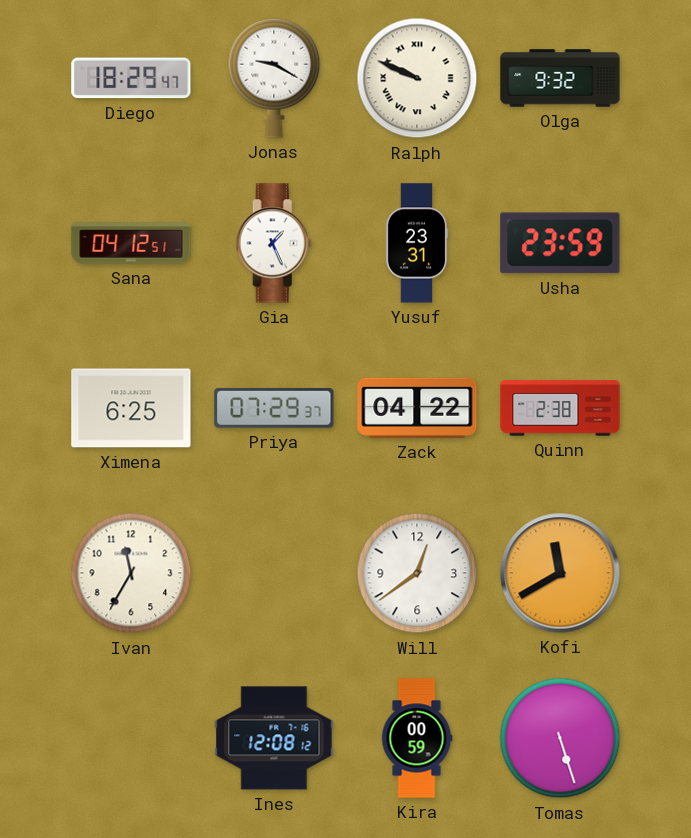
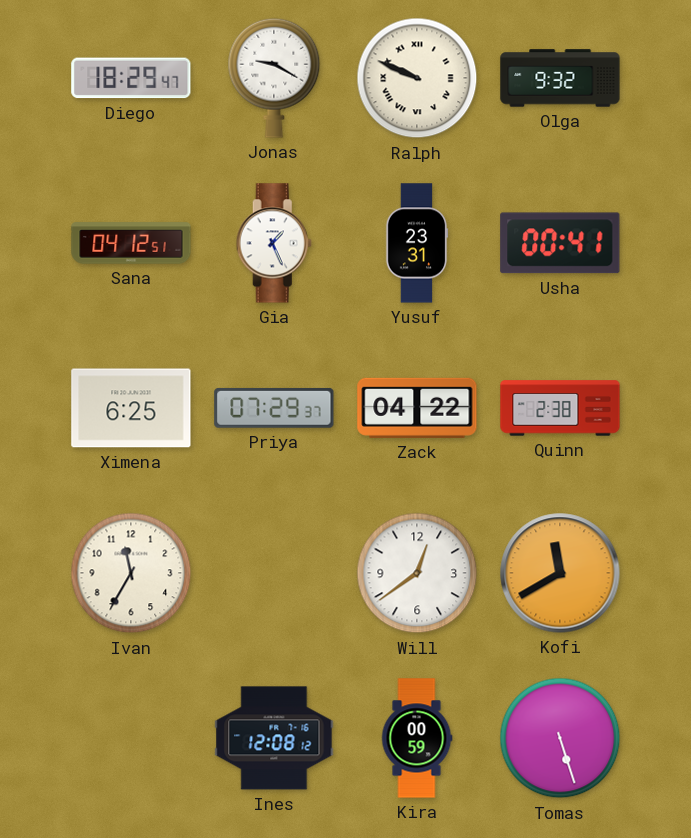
Usha: 23:59 -> 00:41 (560, 243)
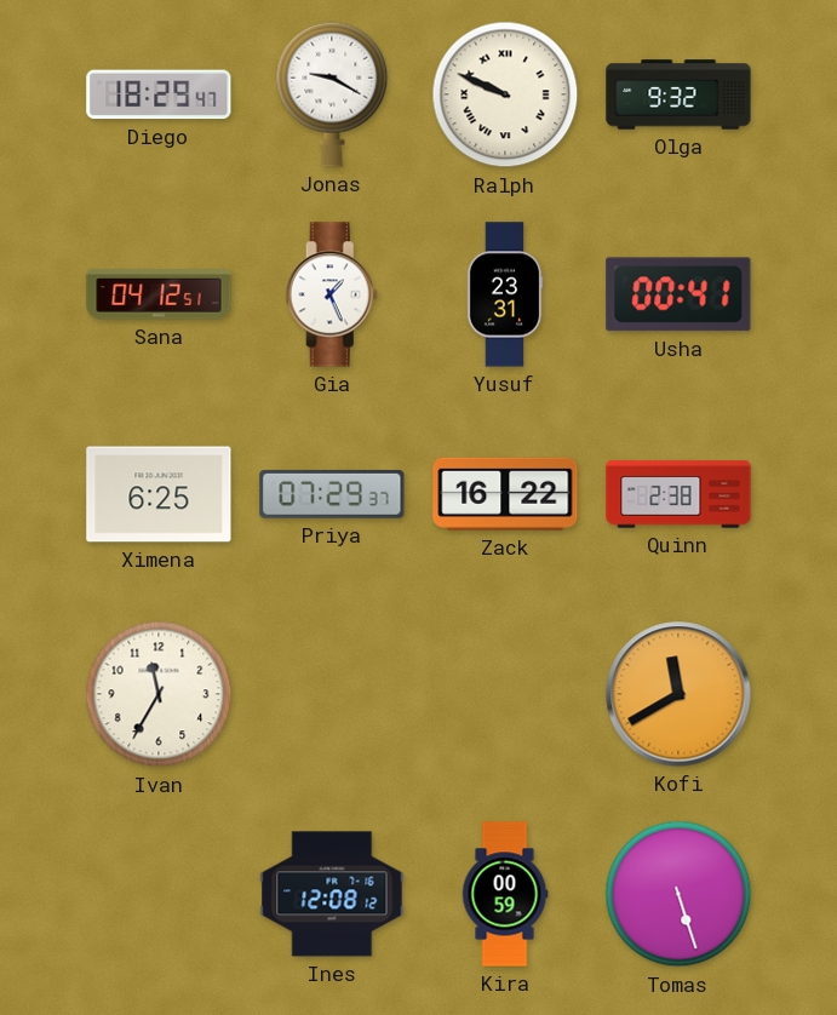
Zack: 04:22 -> 16:22 (505, 494)
Will: 12:39 -> none (417, 573)
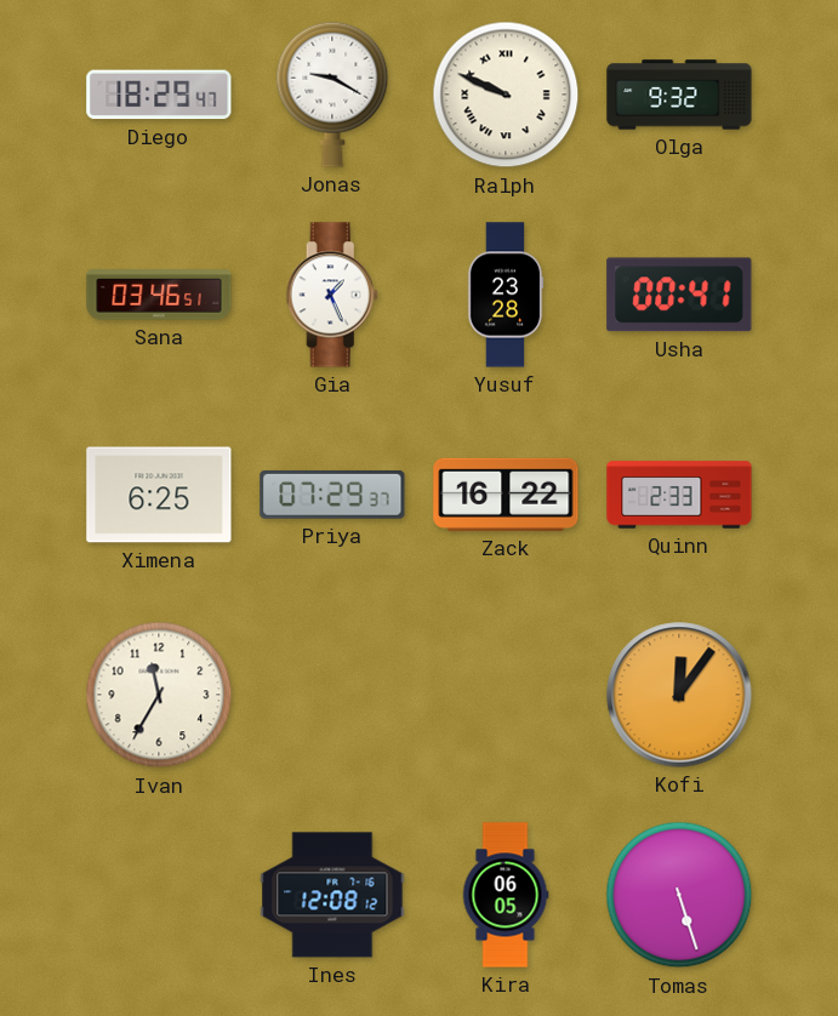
Sana: 04:12 -> 03:46 (159, 295)
Yusuf: 23:31 -> 23:28 (506, 295)
Quinn: 2:38 -> 2:33 (679, 495)
Kofi: 11:40 -> 12:06 (679, 695)
Kira: 00:59 -> 06:05 (506, 895)
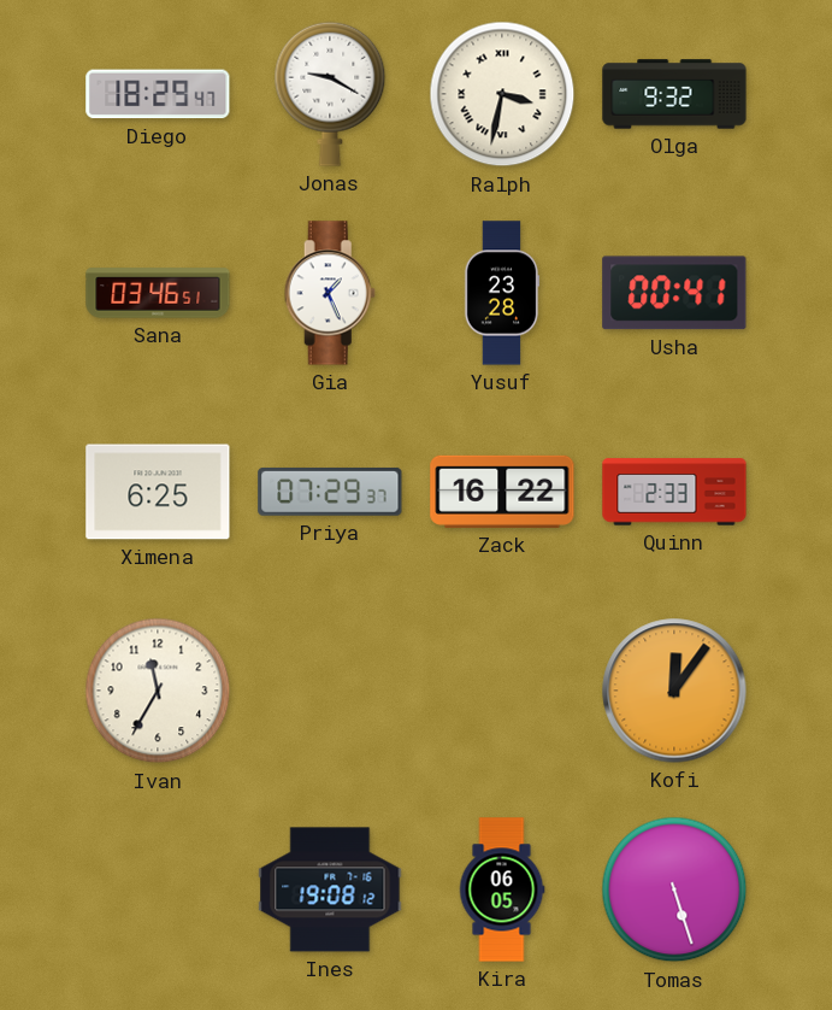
Ralph: 9:49 -> 3:32 (502, 94)
Ines: 12:08 -> 19:08 (330, 889)
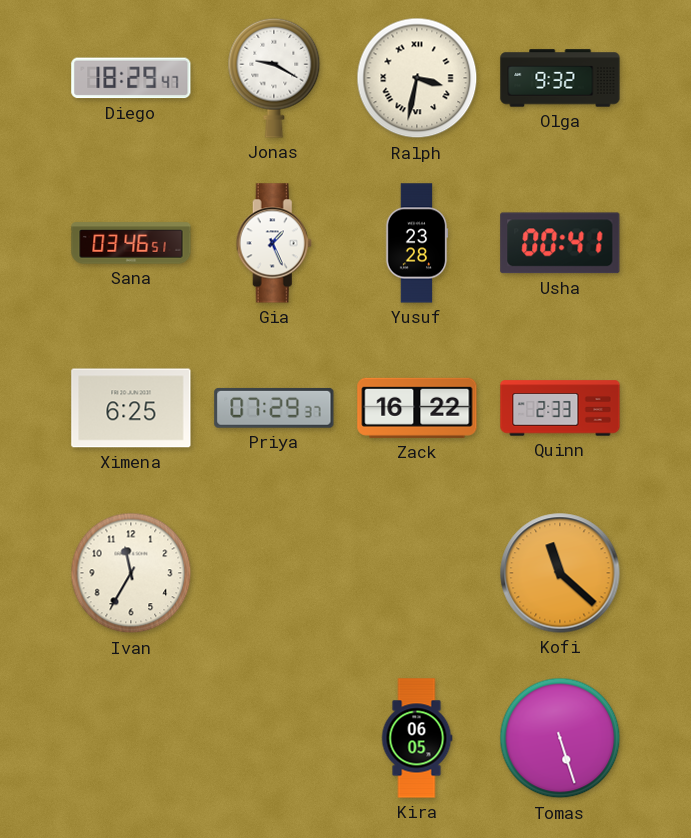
Kofi: 12:06 -> 11:22 (560, 573)
Ines: 19:08 -> none (330, 889)
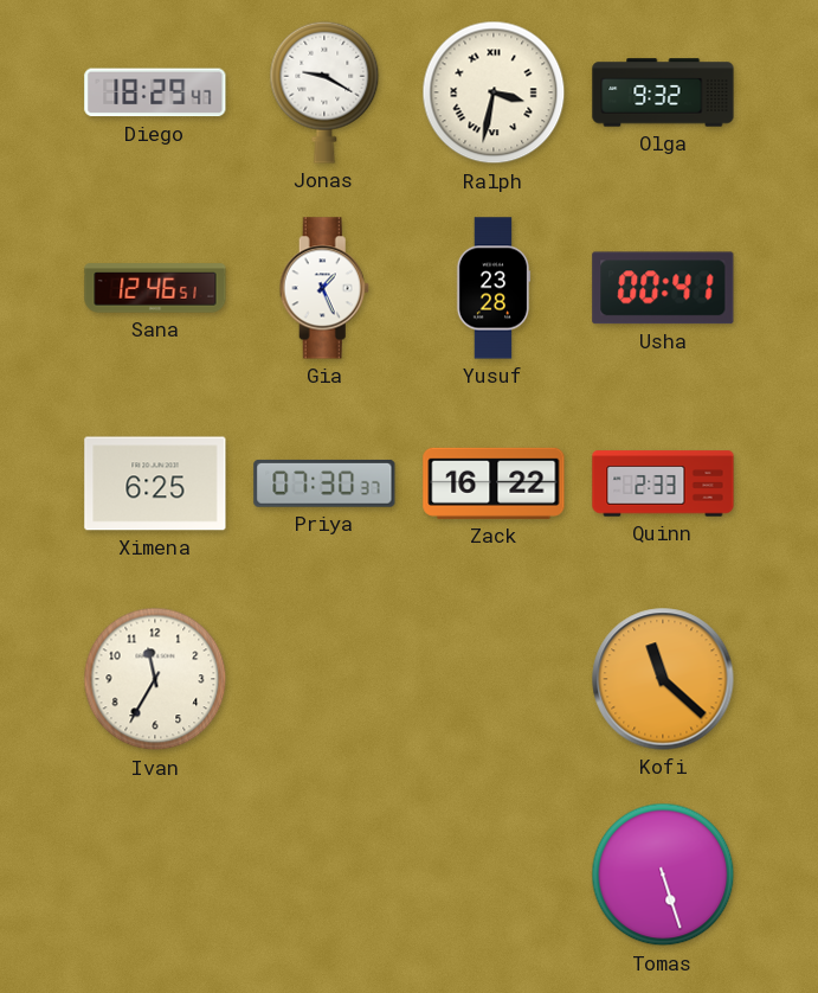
Sana: 03:46 -> 12:46 (155, 288)
Priya: 07:29 -> 07:30 (324, 483)
Kira: 06:05 -> none (417, 738)
